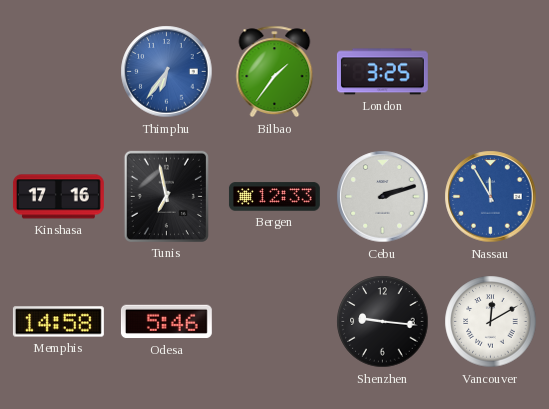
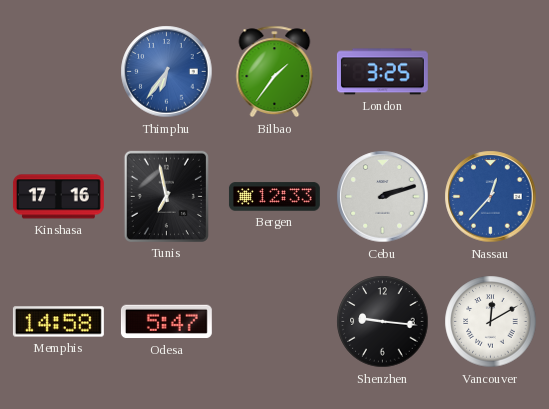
Nassau: 11:55 -> 12:37 (491, 197)
Odesa: 5:46 -> 5:47 (166, 322)
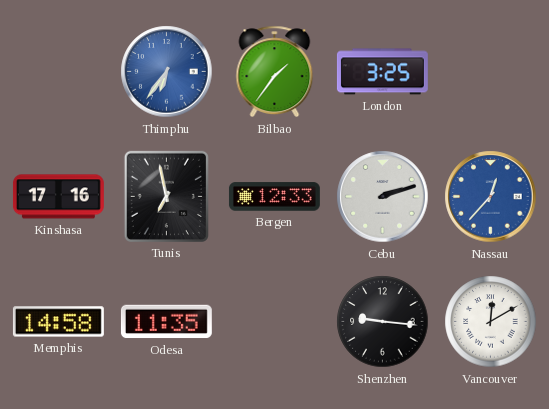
Odesa: 5:47 -> 11:35 (166, 322)
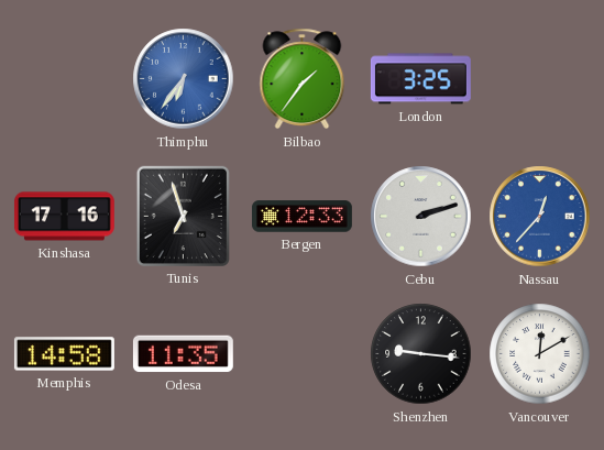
Tunis: 6:58 -> 6:57 (183, 216)
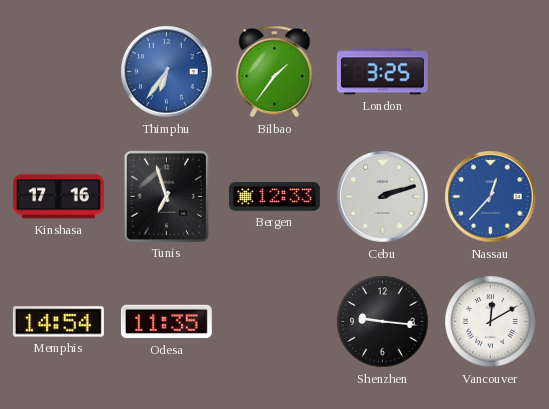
Memphis: 14:58 -> 14:54 (58, 322)
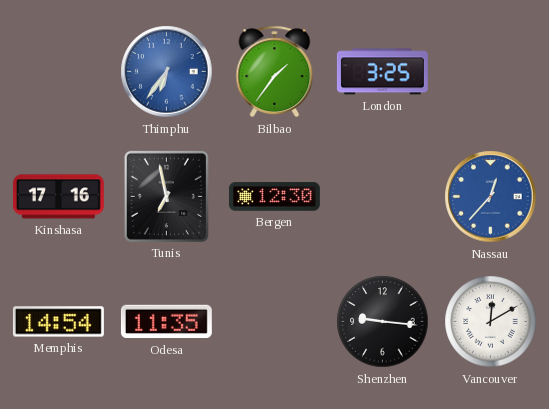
Tunis: 6:57 -> 6:58 (166, 196)
Bergen: 12:33 -> 12:30 (274, 197)
Cebu: 2:12 -> none (383, 197)
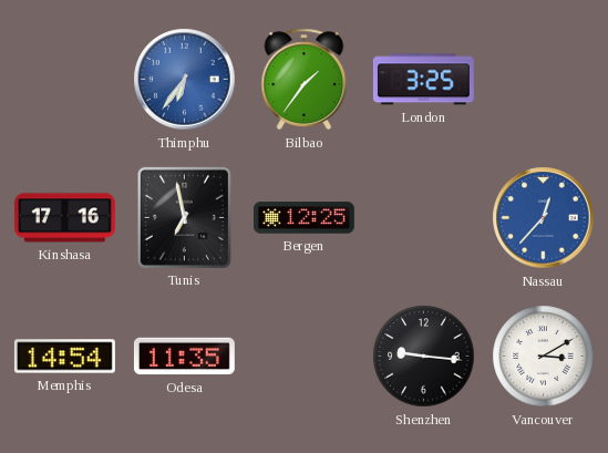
Bergen: 12:30 -> 12:25 (303, 218)
Vancouver: 12:10 -> 3:10 (544, 357)
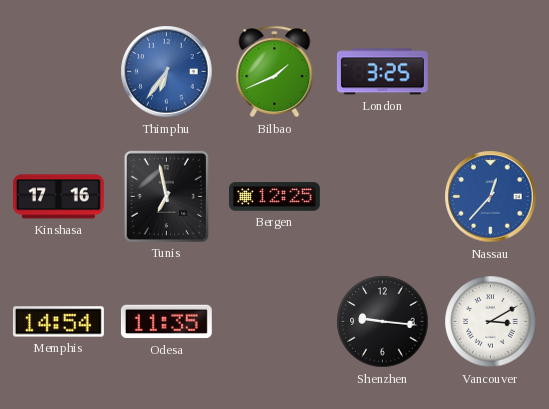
Bilbao: 1:36 -> 1:41 (275, 72)
